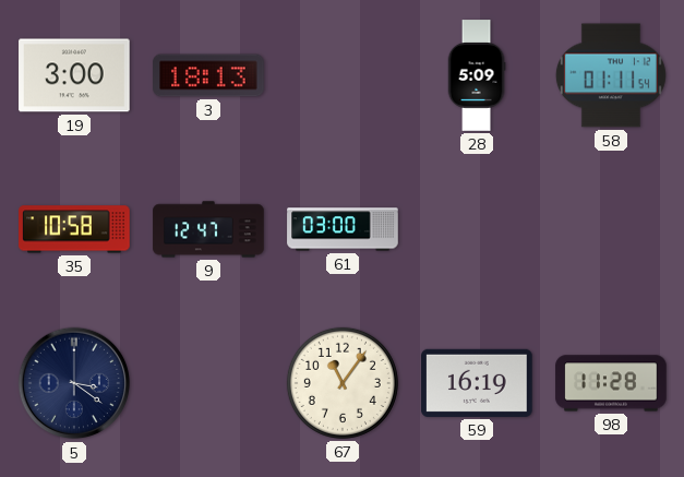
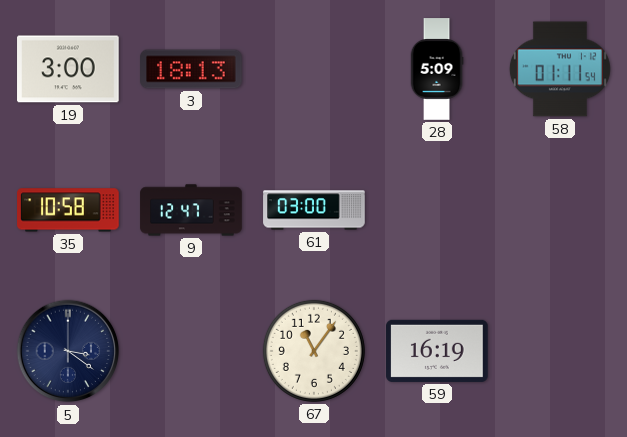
98: 11:28 -> none (611, 383)
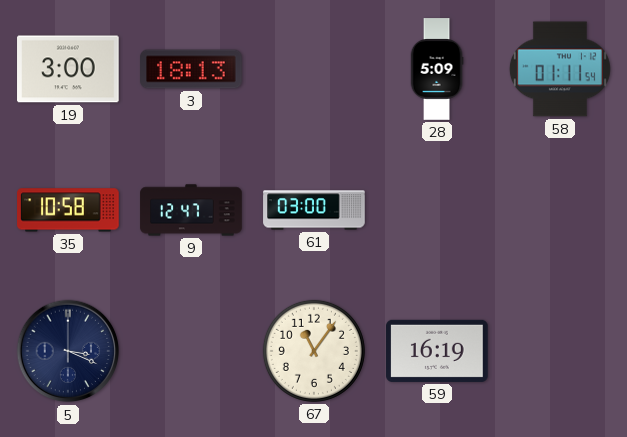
5: 3:21 -> 3:19 (68, 351)
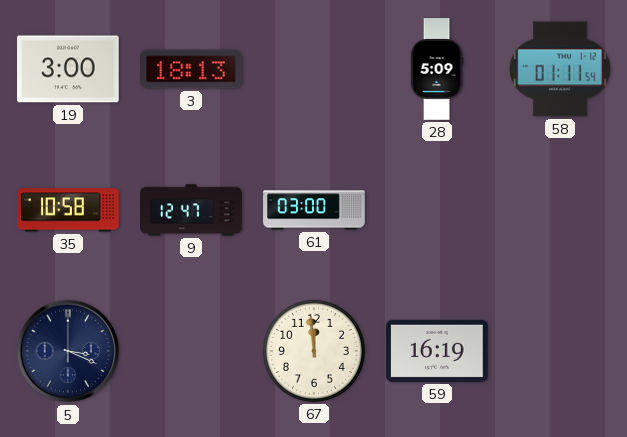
67: 11:06 -> 11:59 (314, 351)
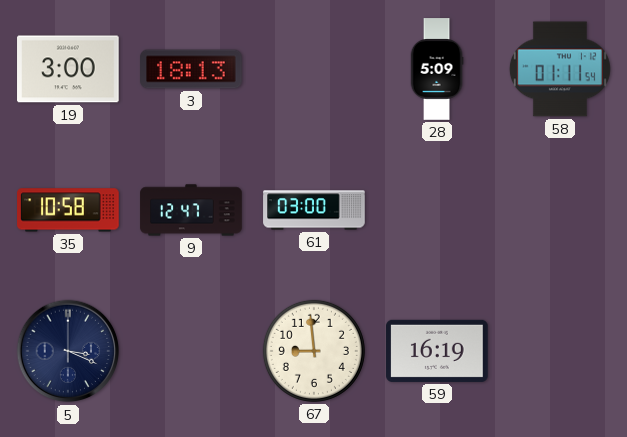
67: 11:59 -> 8:59 (314, 351)
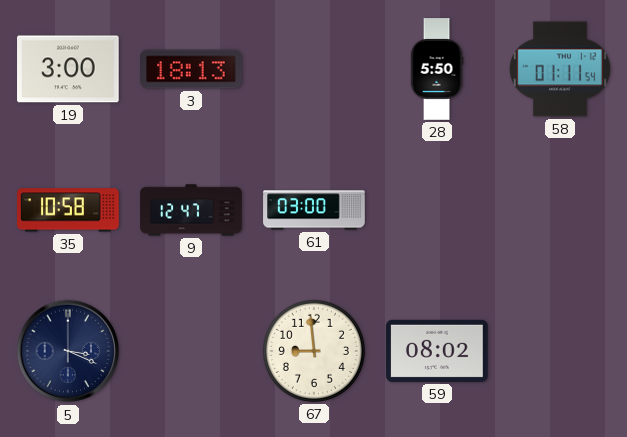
28: 5:09 -> 5:50 (437, 69)
59: 16:19 -> 08:02 (437, 351)
